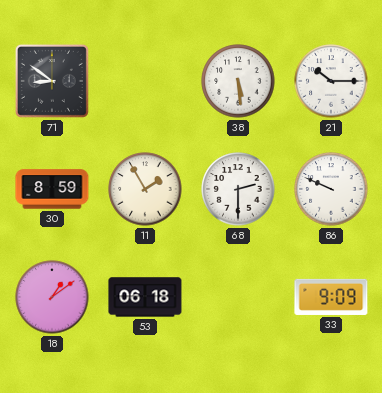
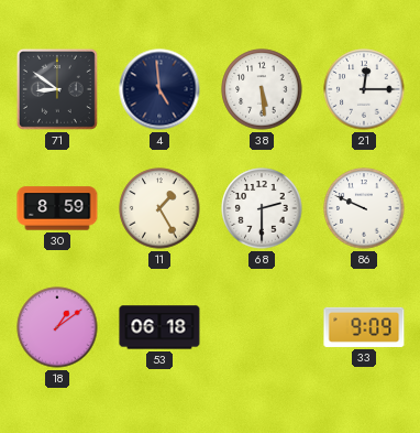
4: none -> 4:59 (159, 89)
21: 10:15 -> 12:15 (364, 89)
11: 1:55 -> 1:25 (159, 208)
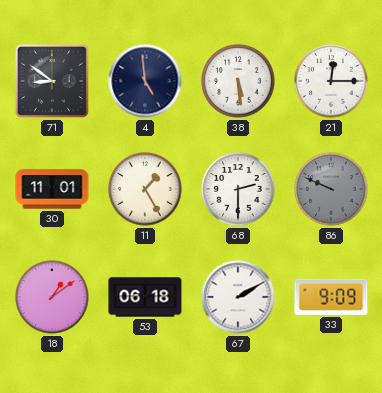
30: 8:59 -> 11:01 (52, 189)
86 dial: white -> grey (331, 189)
67: none -> 2:10 (238, 297)
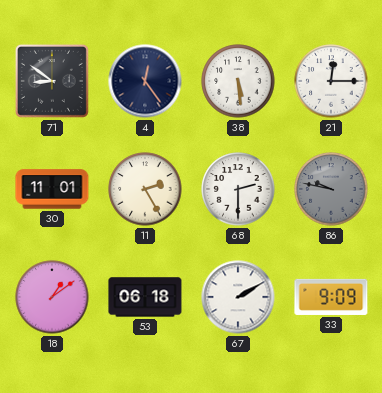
4: 4:59 -> 12:24 (145, 81)
11: 1:25 -> 2:25 (145, 189)
86: 9:49 -> 9:47 (331, 189)
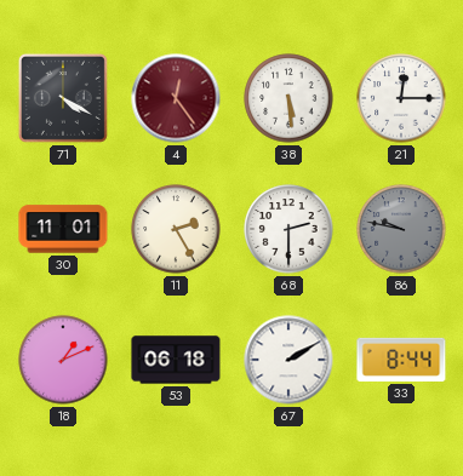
71: 8:51 -> 4:20 (63, 98)
4 dial: navy -> burgundy (176, 98)
18: 1:09 -> 1:11 (63, 360)
33: 9:09 -> 8:44 (401, 360)
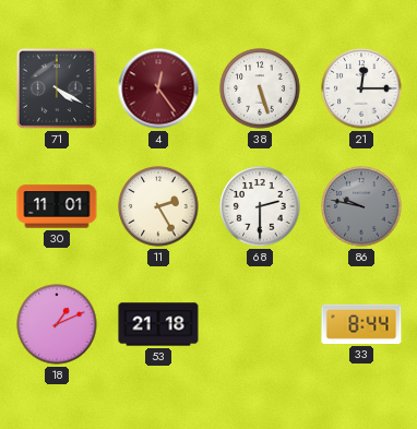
38: 5:29 -> 5:27 (260, 88)
53: 06:18 -> 21:18 (158, 324)
67: 2:10 -> none (288, 360)
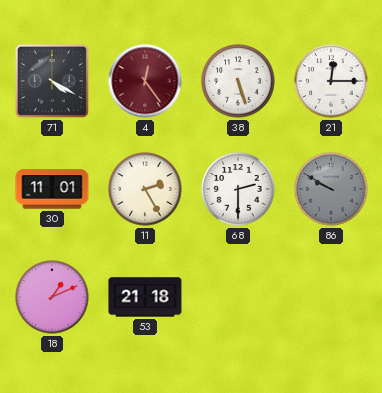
86: 9:47 -> 9:50 (331, 189)
33: 8:44 -> none (361, 324)
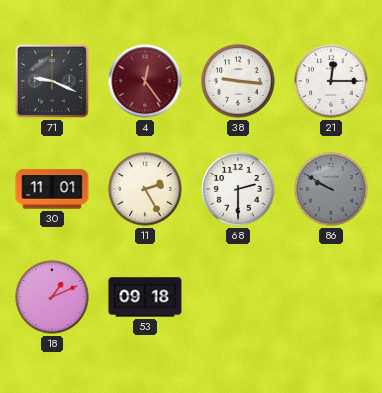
71: 4:20 -> 9:19 (52, 81)
38: 5:27 -> 9:16 (238, 81)
53: 21:18 -> 09:18 (145, 297)
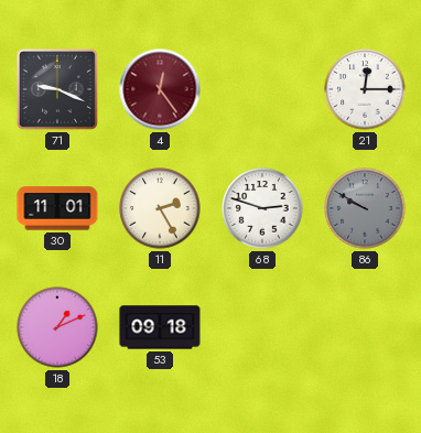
38: 9:16 -> none (238, 81)
68: 2:30 -> 2:48 (262, 208)
